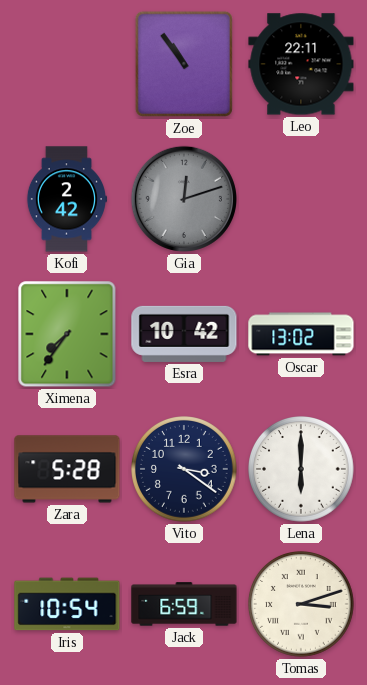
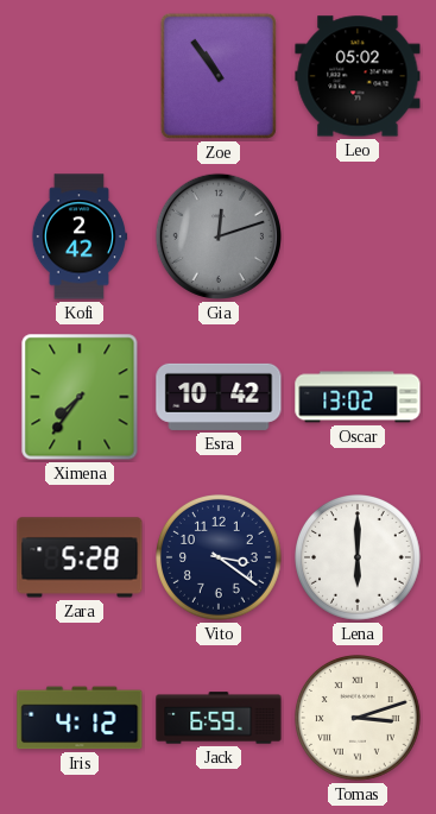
Leo: 22:11 -> 05:02 (358, 76)
Iris: 10:54 -> 4:12 (80, 718)
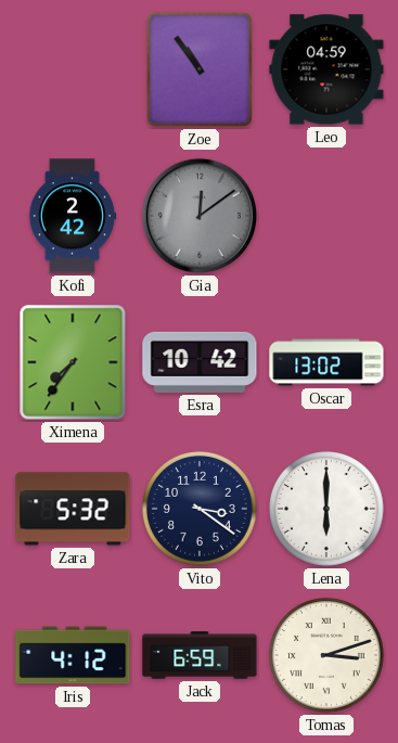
Leo: 05:02 -> 04:59 (326, 69)
Gia: 12:12 -> 12:09 (200, 216)
Zara: 5:28 -> 5:32 (73, 509)
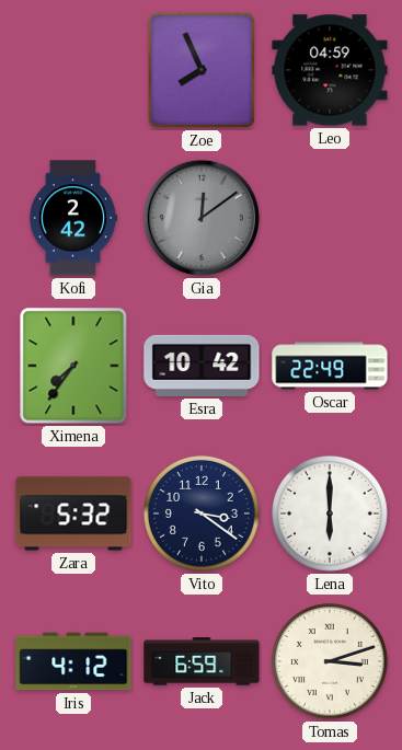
Zoe: 10:54 -> 7:56 (202, 70)
Oscar: 13:02 -> 22:49 (330, 366)
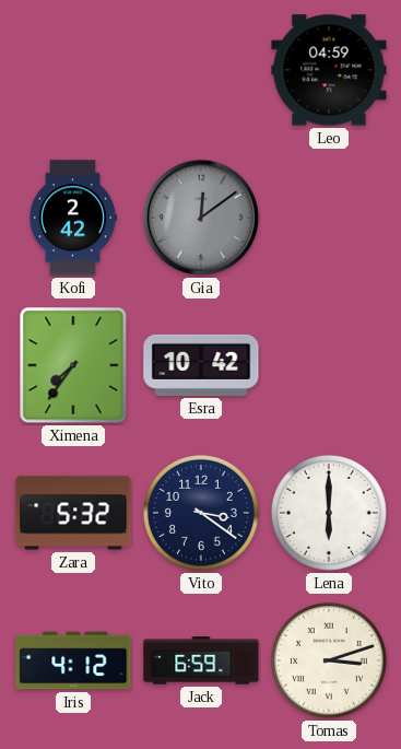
Zoe: 7:56 -> none (202, 70)
Oscar: 22:49 -> none (330, 366)
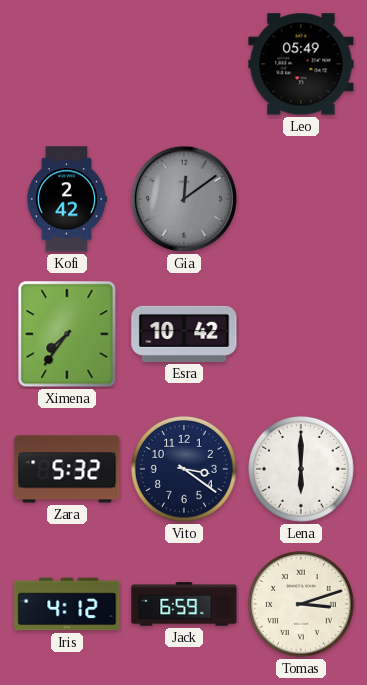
Leo: 04:59 -> 05:49 (301, 64)
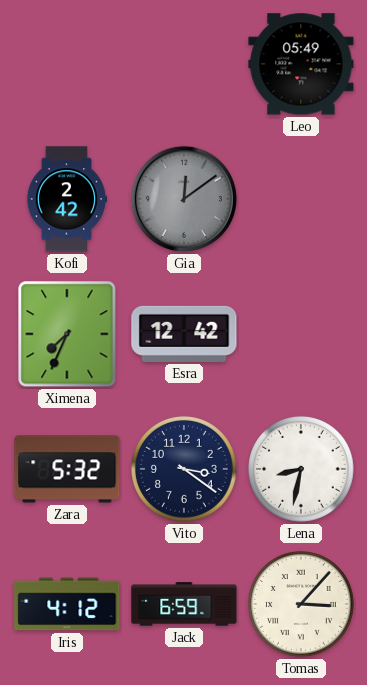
Ximena: 7:36 -> 7:34 (67, 334)
Esra: 10:42 -> 12:42 (184, 334)
Lena: 6:00 -> 8:32 (302, 470)
Tomas: 3:12 -> 3:07 (302, 605)
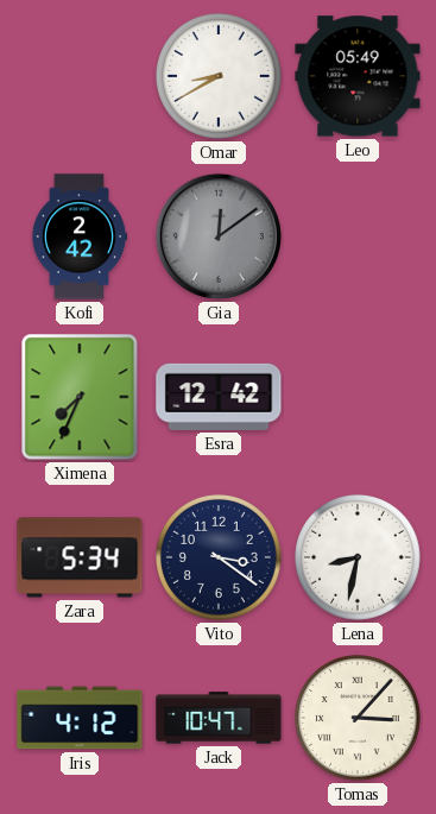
Omar: none -> 8:40 (220, 77)
Zara: 5:32 -> 5:34 (80, 557)
Jack: 6:59 -> 10:47 (219, 718)
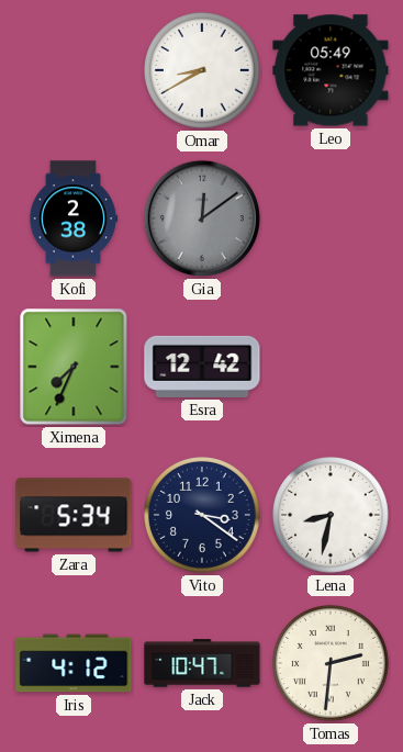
Kofi: 2:42 -> 2:38 (74, 218)
Tomas: 3:07 -> 2:31 (332, 664)
